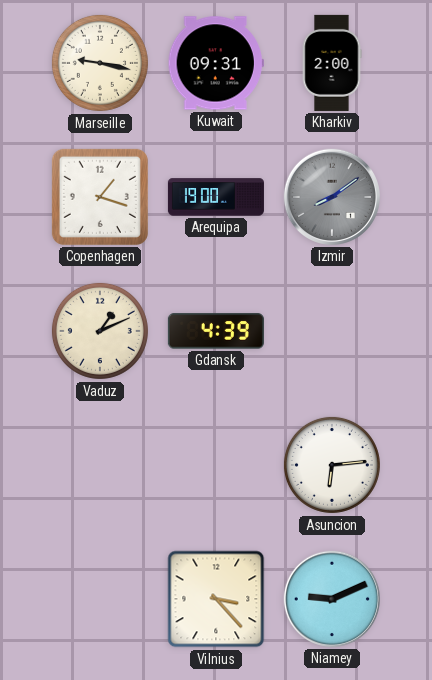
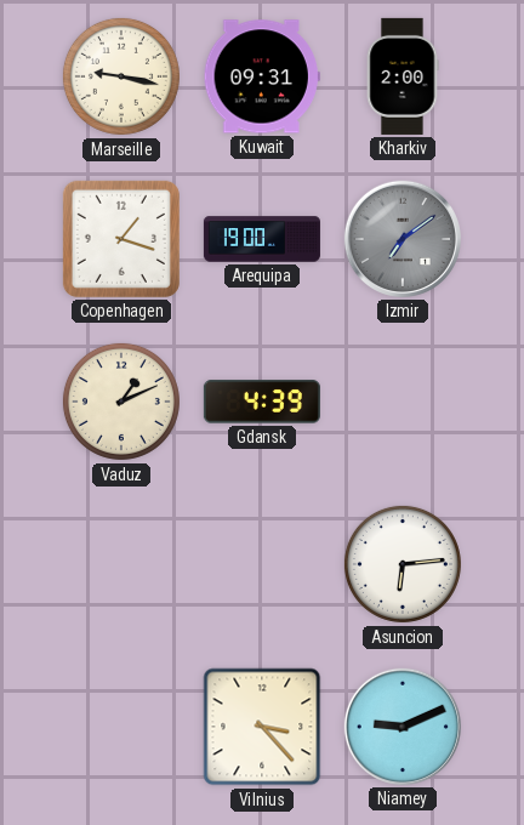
Izmir: 8:09 -> 7:09 (403, 239)
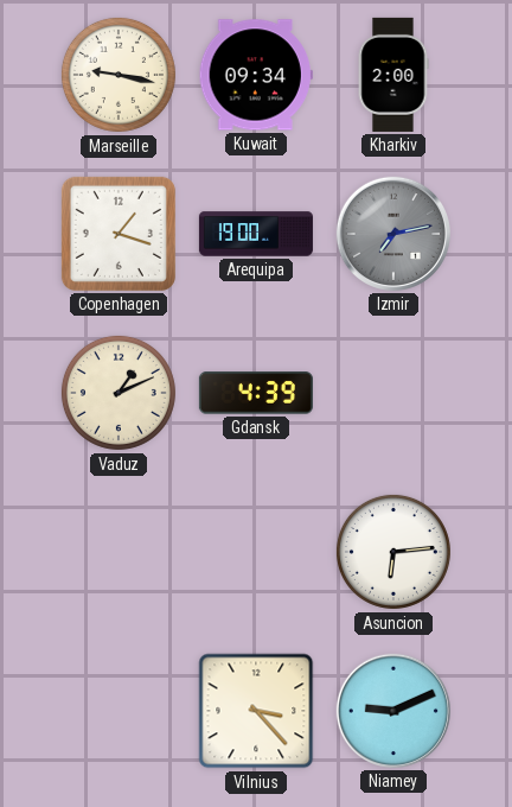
Kuwait: 09:31 -> 09:34 (256, 75)
Izmir: 7:09 -> 7:13 (393, 234)
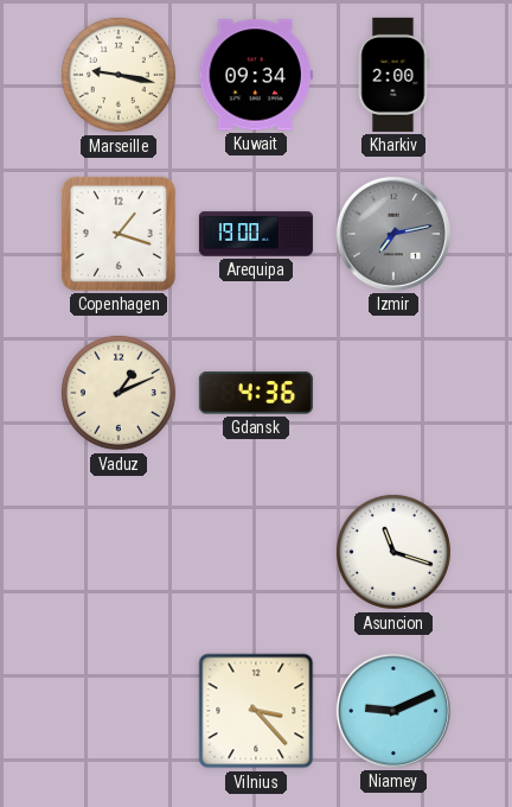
Gdansk: 4:39 -> 4:36 (256, 393)
Asuncion: 6:14 -> 11:18 (393, 552)
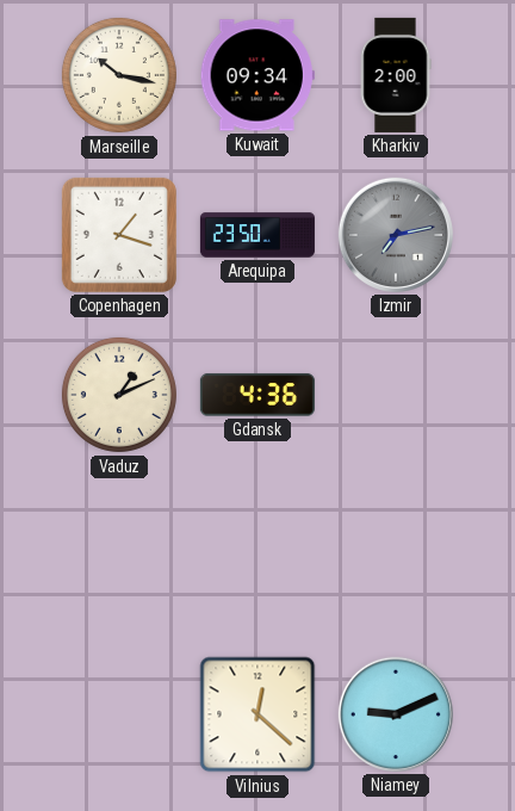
Marseille: 9:17 -> 10:17 (119, 75)
Arequipa: 19:00 -> 23:50 (257, 235)
Asuncion: 11:18 -> none (393, 552)
Vilnius: 3:23 -> 12:22 (257, 714)
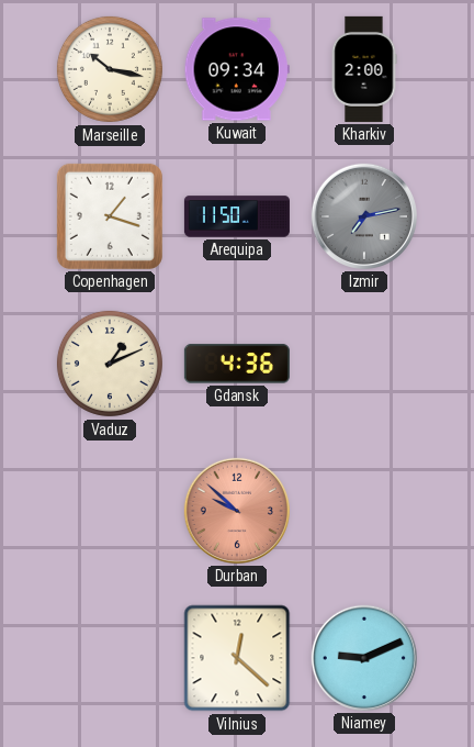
Arequipa: 23:50 -> 11:50 (237, 216)
Durban: none -> 9:52 (237, 511)
